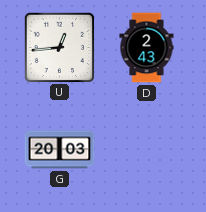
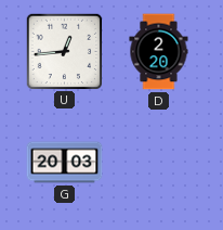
D: 2:43 -> 2:20 (159, 52)
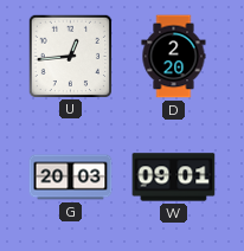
W: none -> 09:01 (174, 178)
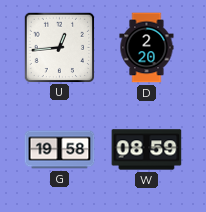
G: 20:03 -> 19:58 (60, 150)
W: 09:01 -> 08:59 (147, 150)
